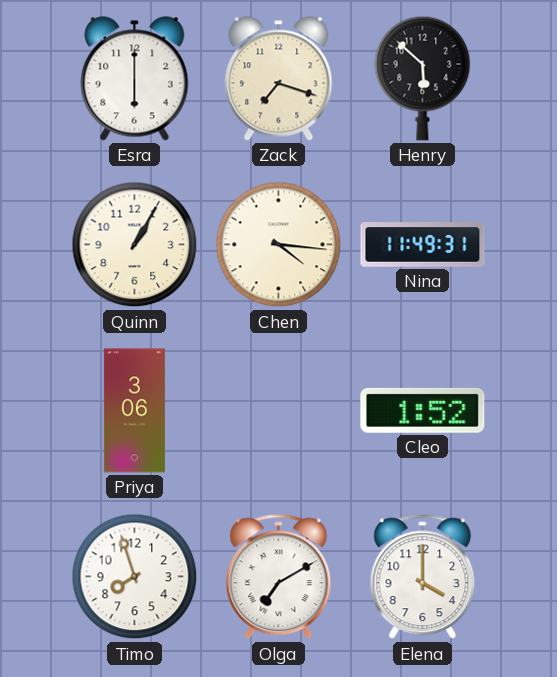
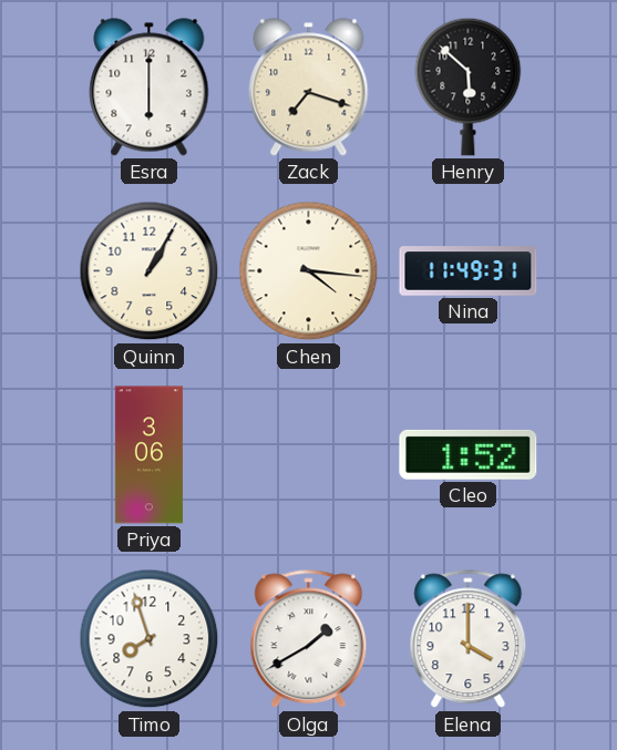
Olga: 7:10 -> 1:40 (309, 639)
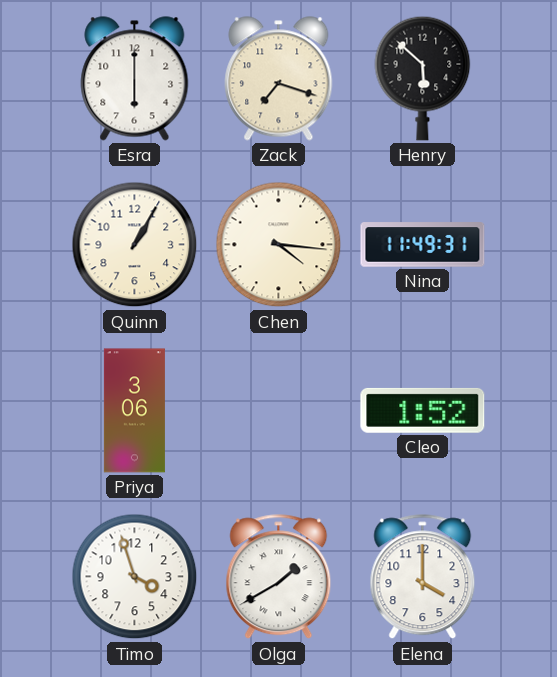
Timo: 7:57 -> 3:57 (135, 577)
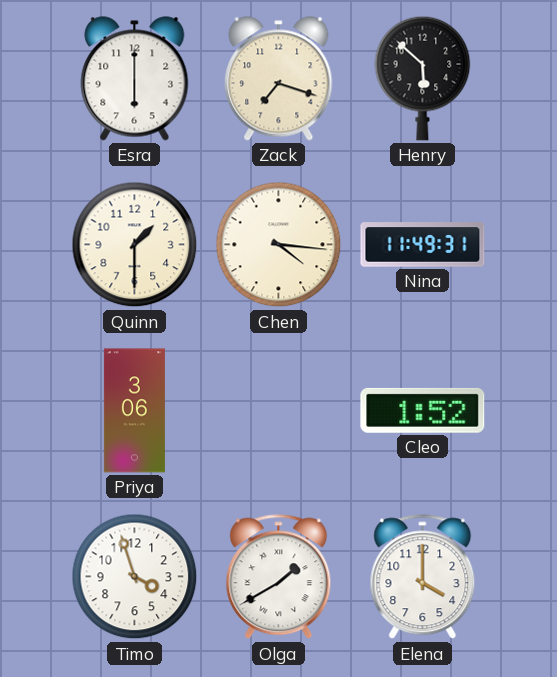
Quinn: 1:05 -> 1:30 (135, 245)
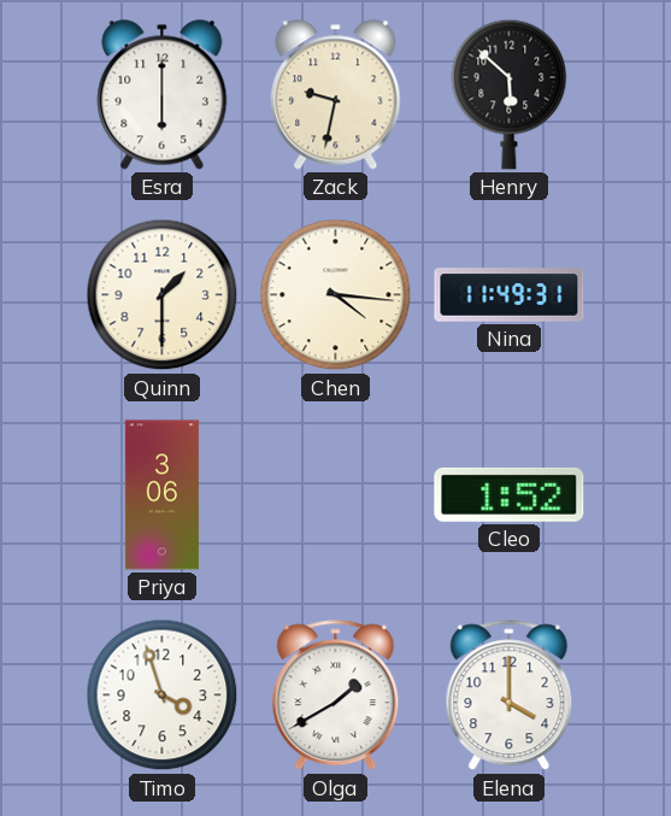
Zack: 7:18 -> 9:32 (336, 95)
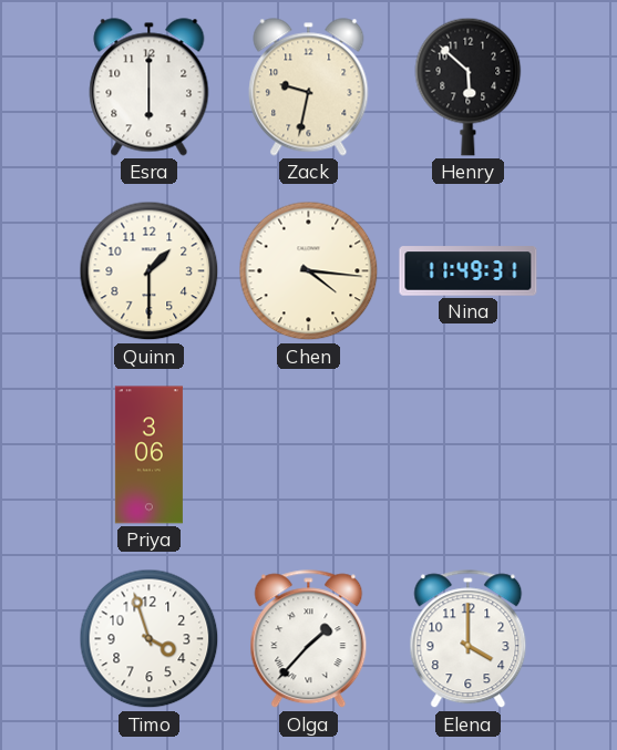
Cleo: 1:52 -> none (510, 494)
Olga: 1:40 -> 1:37 (309, 639)
